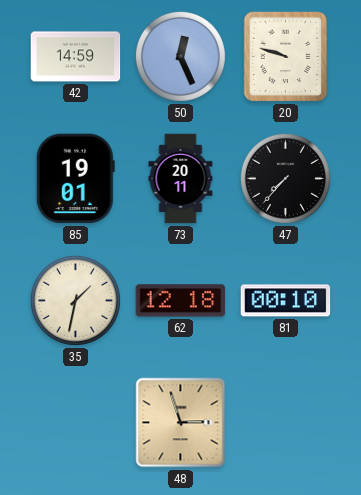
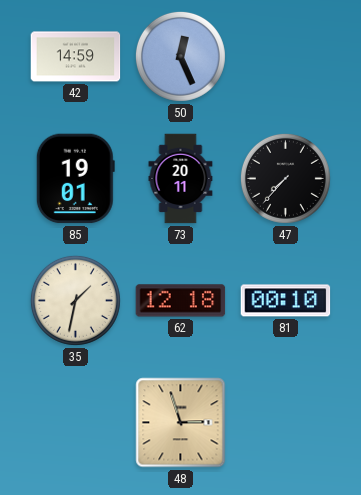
20: 9:48 -> none (286, 57)
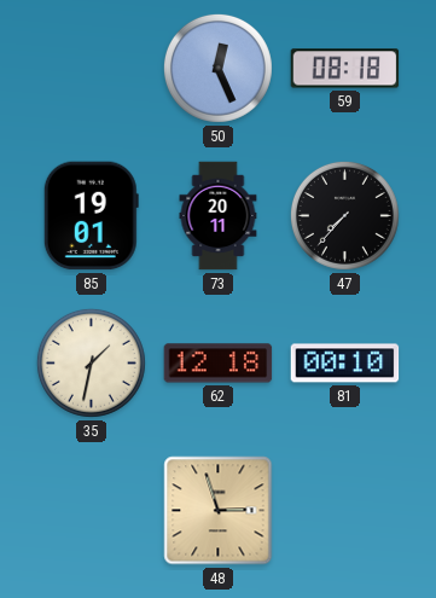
42: 14:59 -> none (76, 57)
59: none -> 08:18 (345, 69)
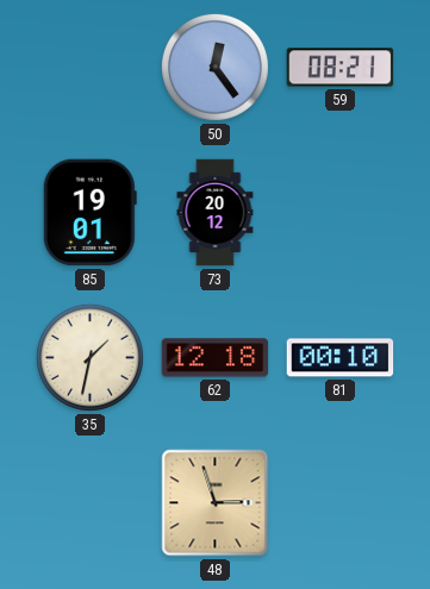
50: 12:26 -> 12:24 (214, 67)
59: 08:18 -> 08:21 (341, 68)
73: 20:11 -> 20:12 (216, 213)
47: 7:37 -> none (344, 215)
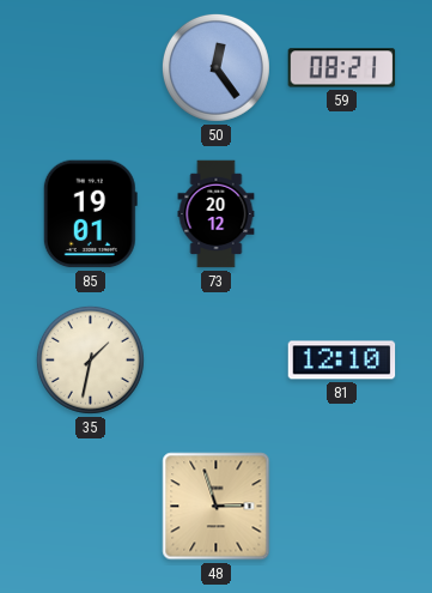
62: 12:18 -> none (216, 358)
81: 00:10 -> 12:10 (342, 361)
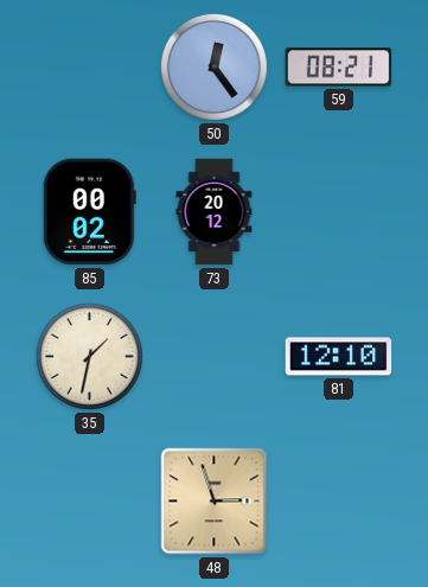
85: 19:01 -> 00:02 (89, 212)
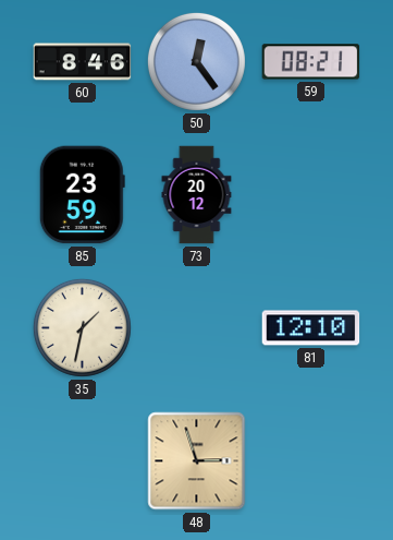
60: none -> 8:46 (83, 62)
85: 00:02 -> 23:59 (82, 195)
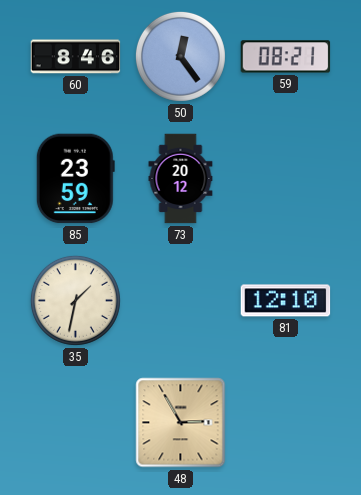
48: 2:57 -> 2:55 (181, 423)
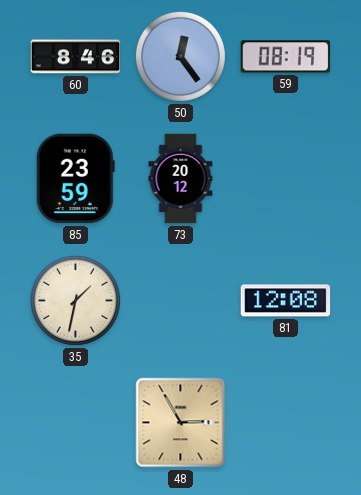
59: 08:21 -> 08:19 (286, 57)
81: 12:10 -> 12:08 (286, 301)
